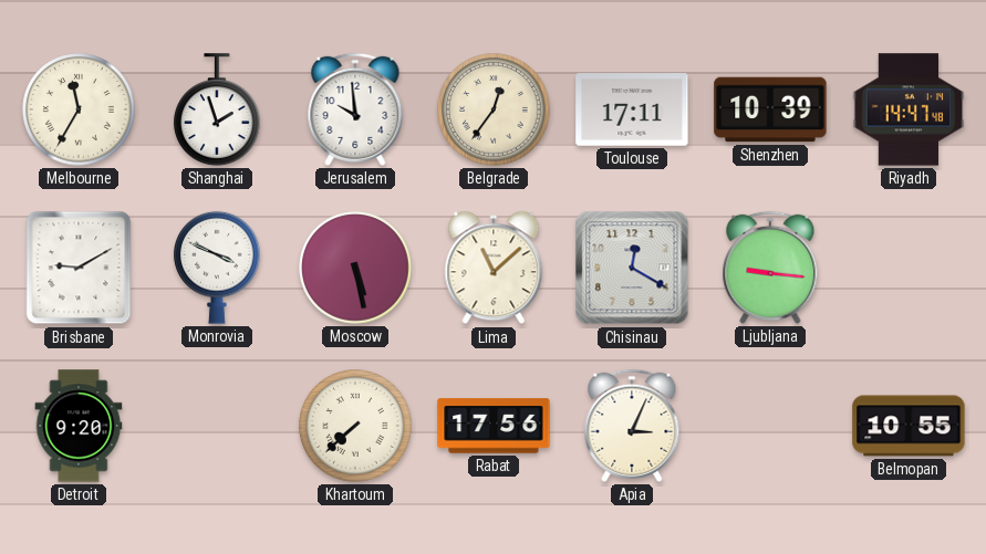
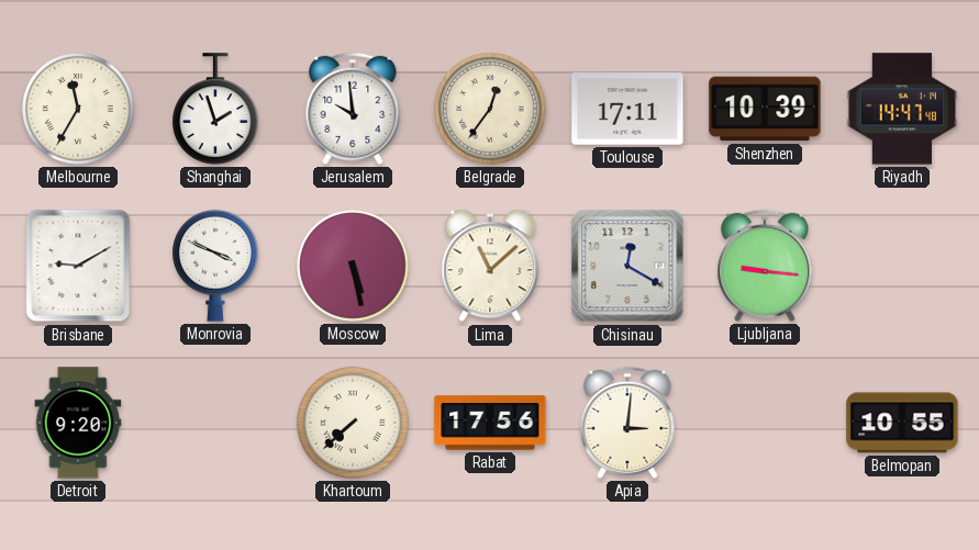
Apia: 3:04 -> 3:01 (627, 423)
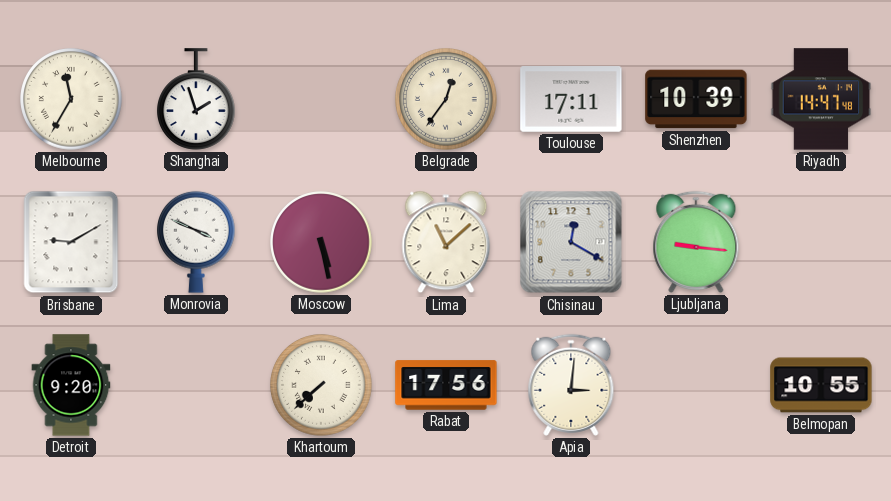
Jerusalem: 9:59 -> none (353, 109)
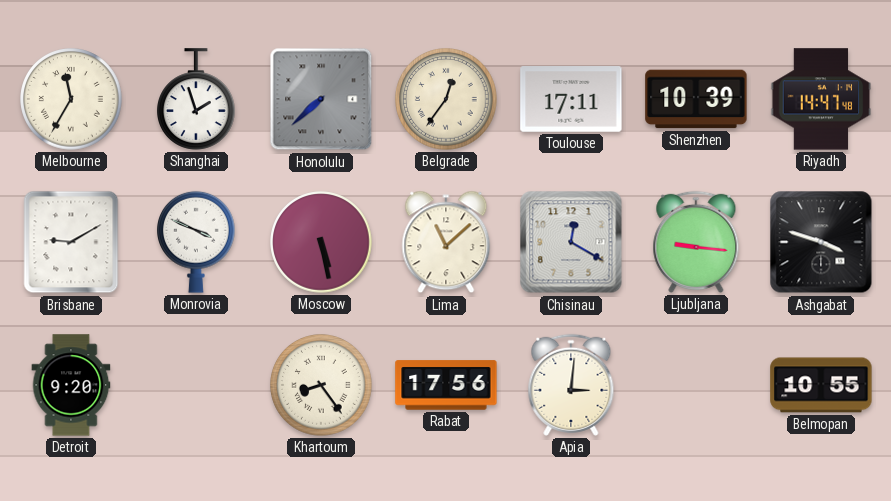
Honolulu: none -> 7:38 (321, 99)
Ashgabat: none -> 3:48 (821, 242)
Khartoum: 7:38 -> 8:24 (321, 385)
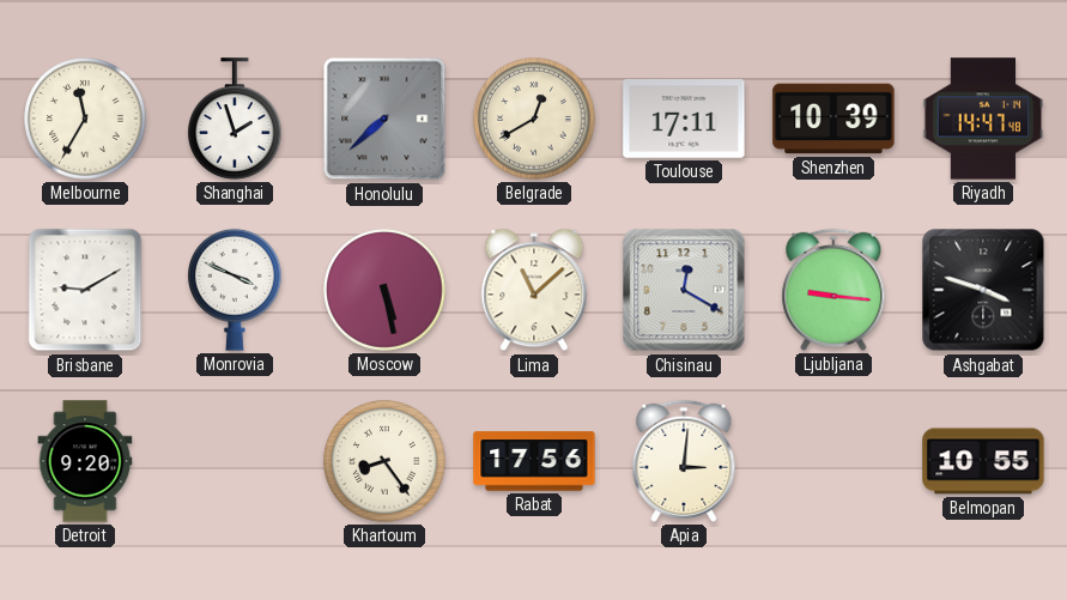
Belgrade: 12:36 -> 12:40 (534, 119)
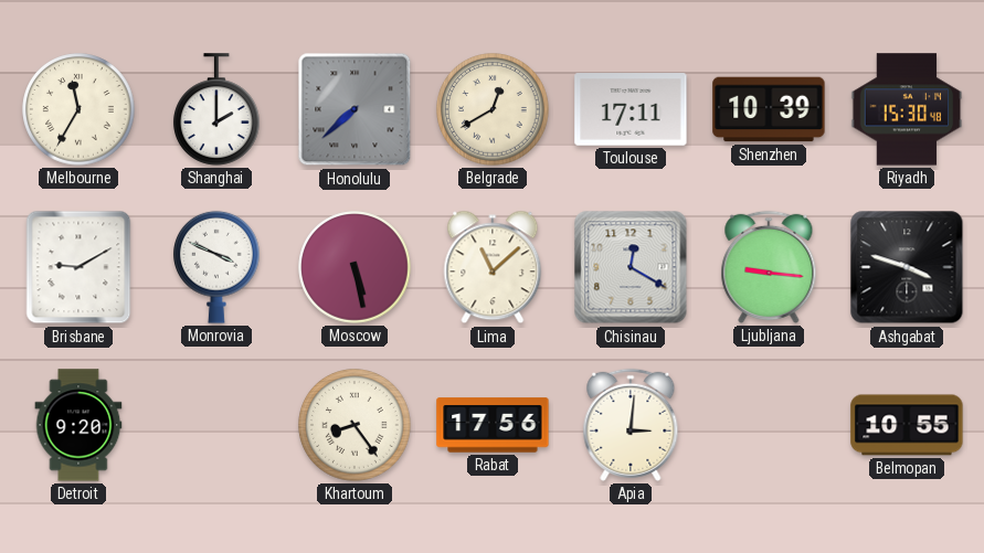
Shanghai: 1:57 -> 2:00 (218, 109)
Riyadh: 14:47 -> 15:30 (907, 109)
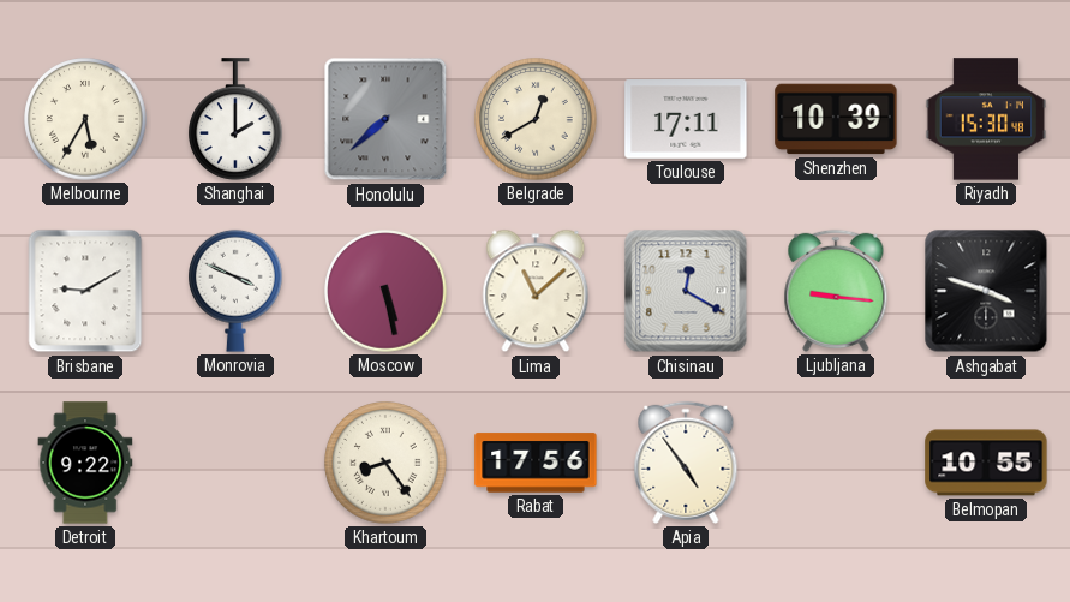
Melbourne: 11:35 -> 5:35 (85, 119)
Detroit: 9:20 -> 9:22 (85, 463)
Apia: 3:01 -> 4:54 (686, 463)
